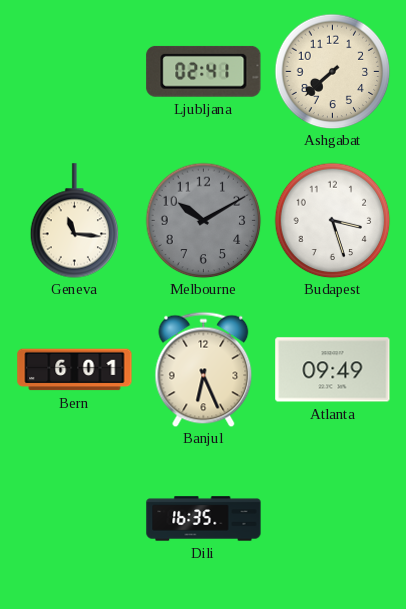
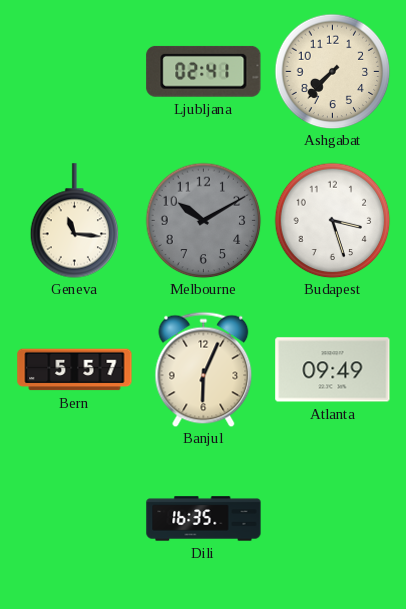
Ashgabat: 7:38 -> 7:37 (332, 71)
Bern: 6:01 -> 5:57 (75, 370)
Banjul: 6:26 -> 6:04 (204, 369)
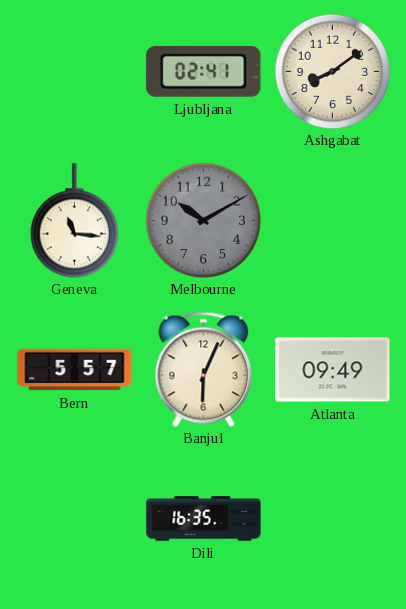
Ashgabat: 7:37 -> 8:09 (332, 71)
Budapest: 3:27 -> none (332, 220)
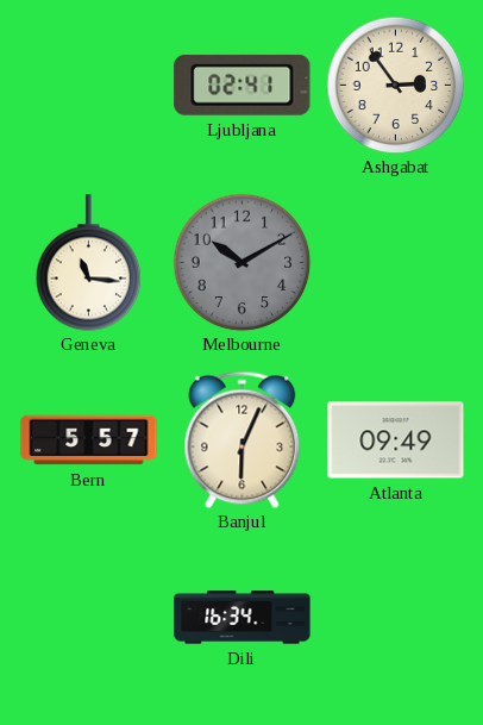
Ashgabat: 8:09 -> 2:54 (395, 85)
Dili: 16:35 -> 16:34 (243, 618)
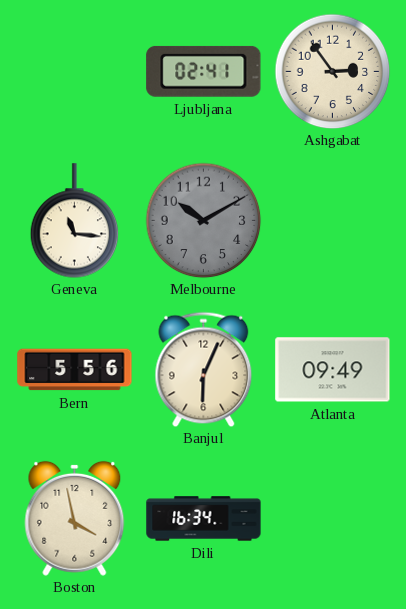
Bern: 5:57 -> 5:56 (75, 370)
Boston: none -> 3:58 (75, 518)
